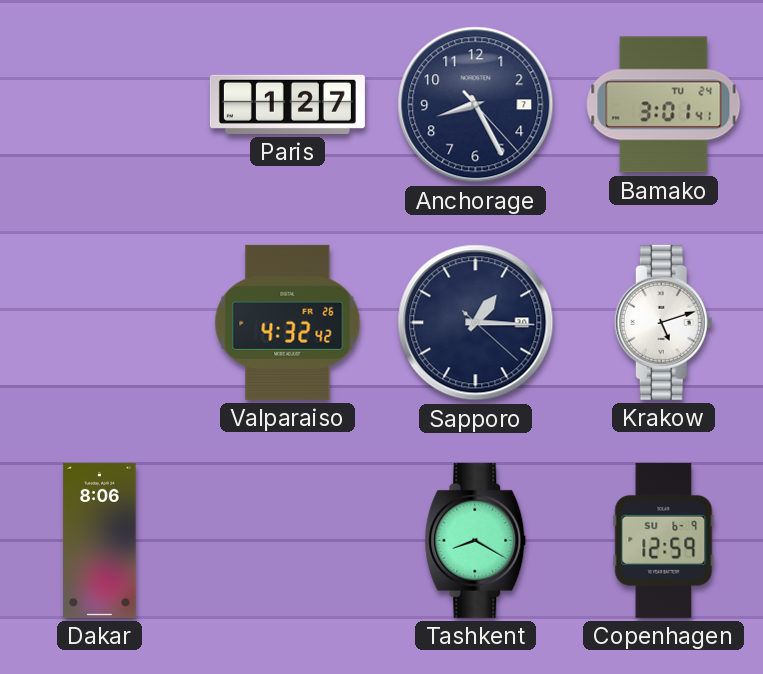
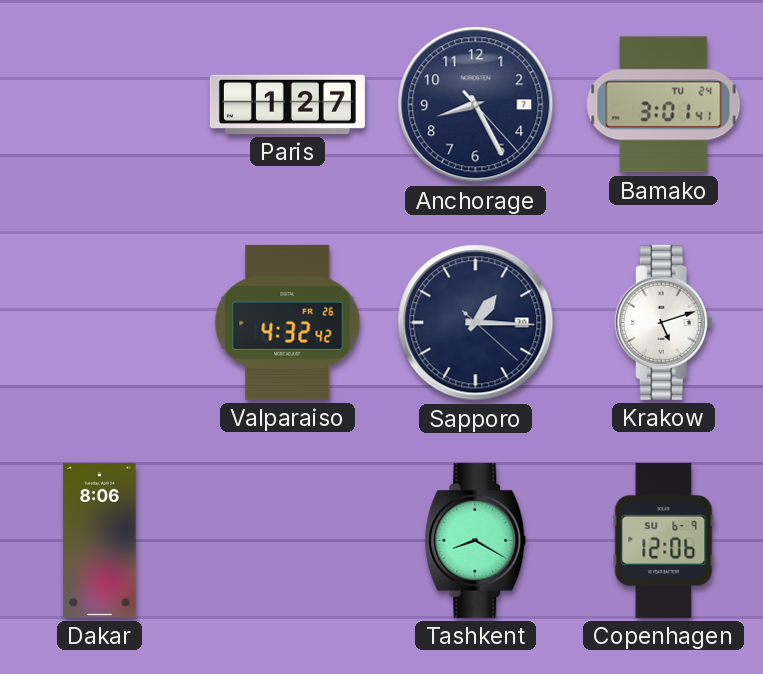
Copenhagen: 12:59 -> 12:06 (664, 540)
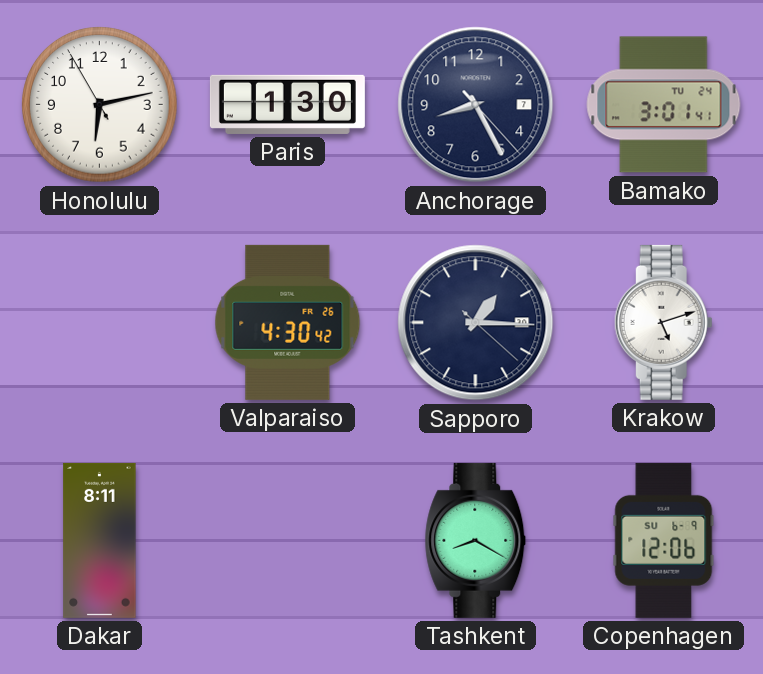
Honolulu: none -> 6:12 (100, 105)
Paris: 1:27 -> 1:30 (287, 104)
Valparaiso: 4:32 -> 4:30 (288, 322)
Dakar: 8:06 -> 8:11 (100, 540)
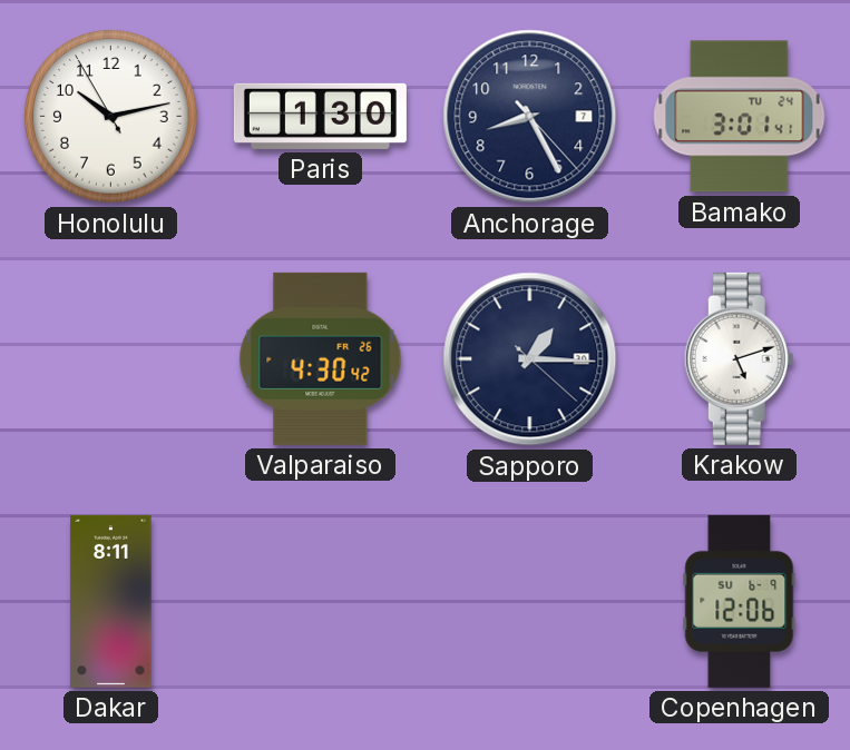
Honolulu: 6:12 -> 10:12 (111, 117)
Tashkent: 8:20 -> none (476, 540)
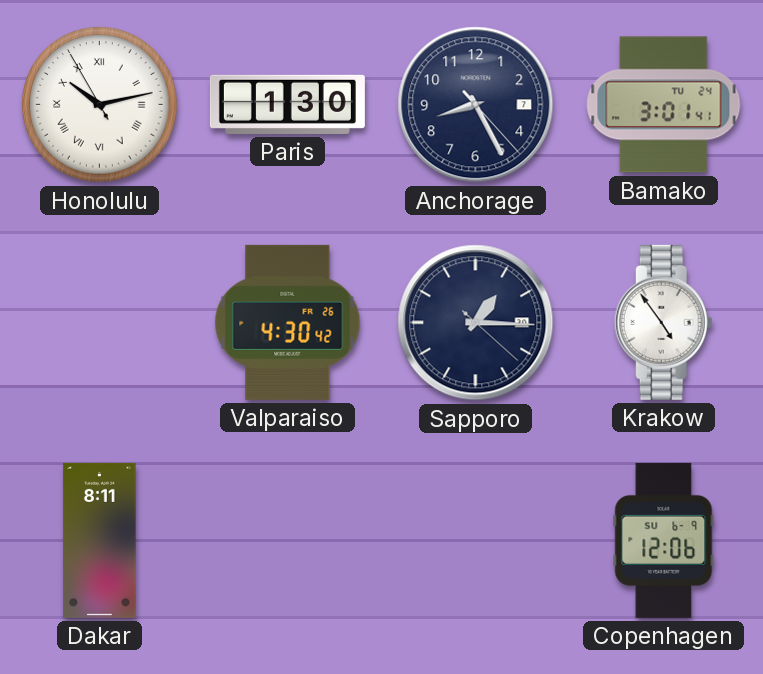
Honolulu numerals: Arabic -> Roman (100, 105)
Krakow: 5:12 -> 4:54 (663, 322)
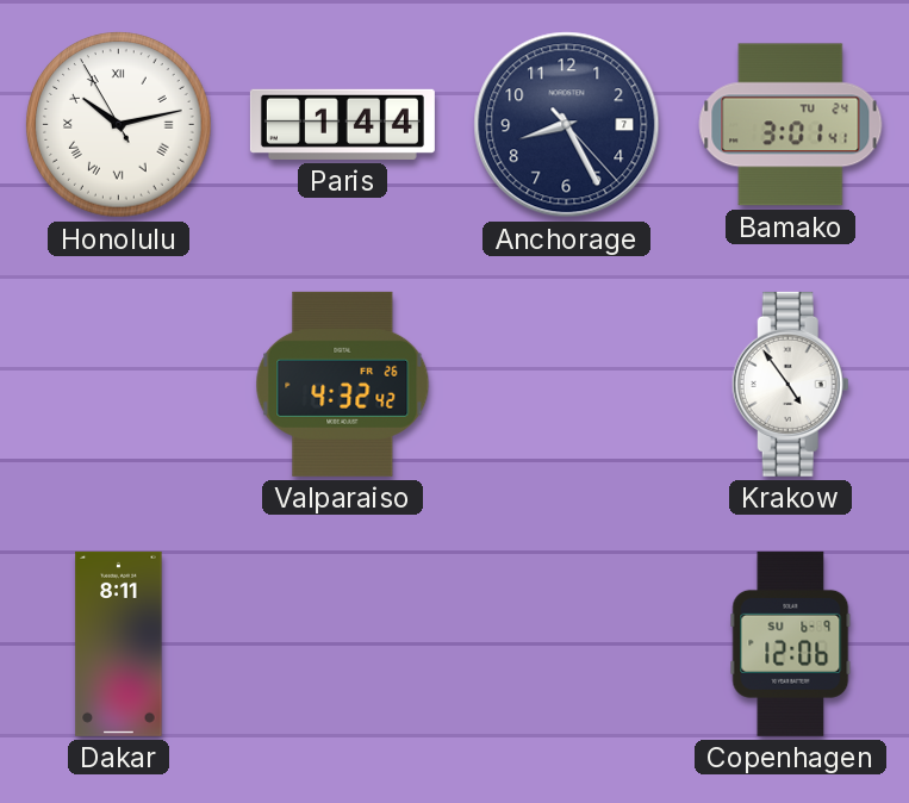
Paris: 1:30 -> 1:44 (342, 124)
Valparaiso: 4:30 -> 4:32 (343, 384)
Sapporo: 1:15 -> none (476, 323)
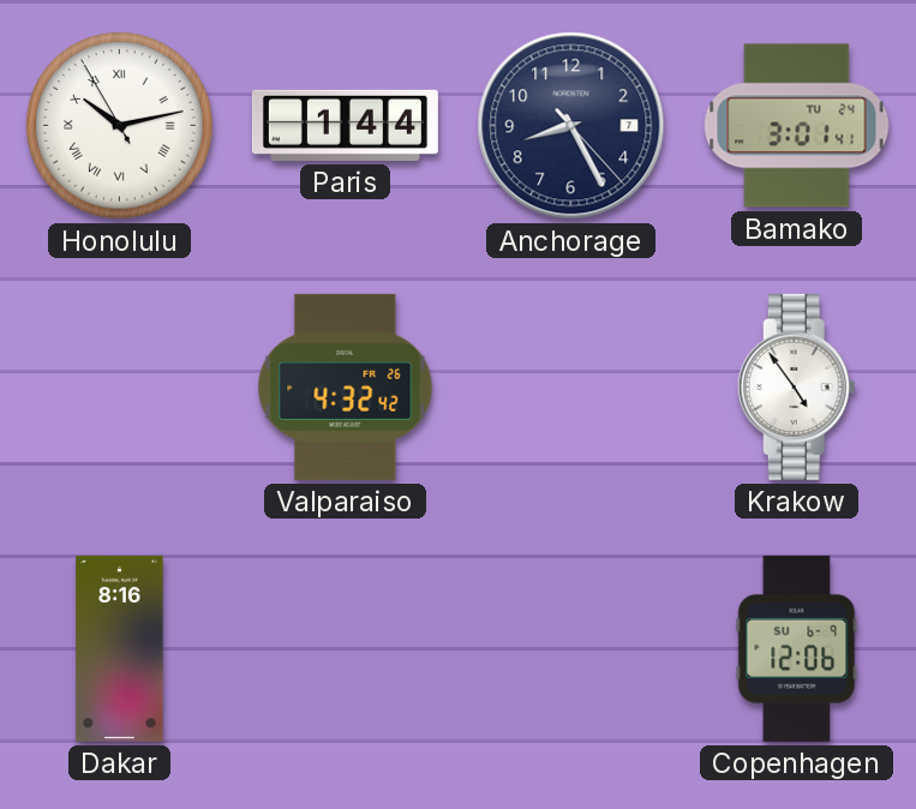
Dakar: 8:11 -> 8:16 (120, 648)
